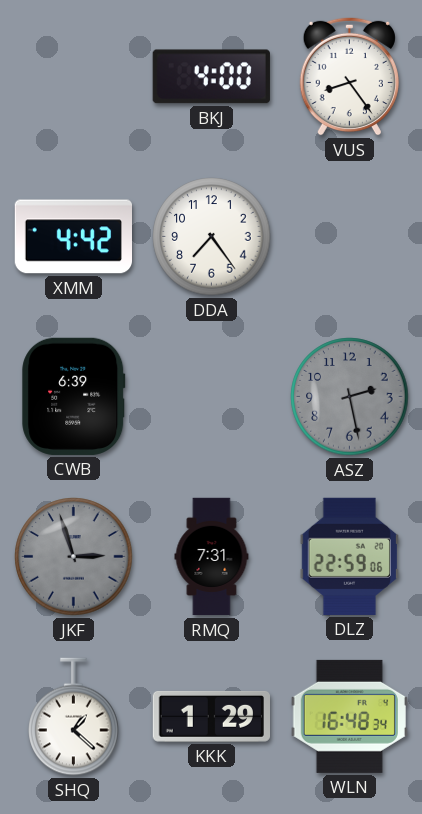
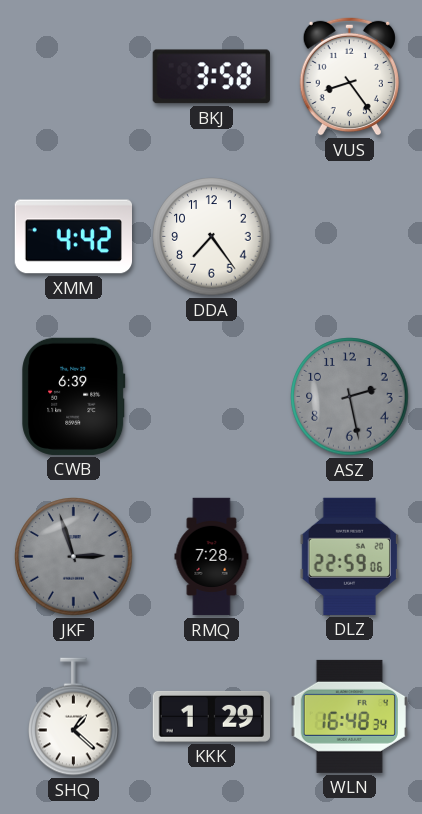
BKJ: 4:00 -> 3:58 (211, 77)
RMQ: 7:31 -> 7:28 (212, 557)
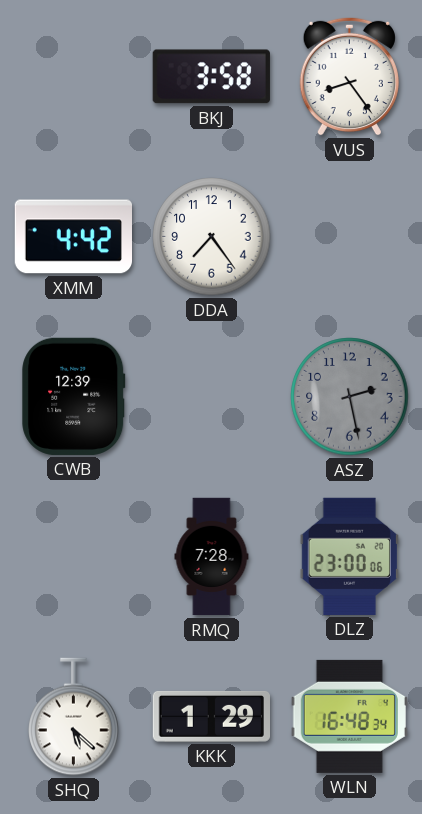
CWB: 6:39 -> 12:39 (74, 396)
JKF: 2:57 -> none (74, 557)
DLZ: 22:59 -> 23:00 (349, 556)
SHQ: 1:22 -> 5:22 (74, 717)
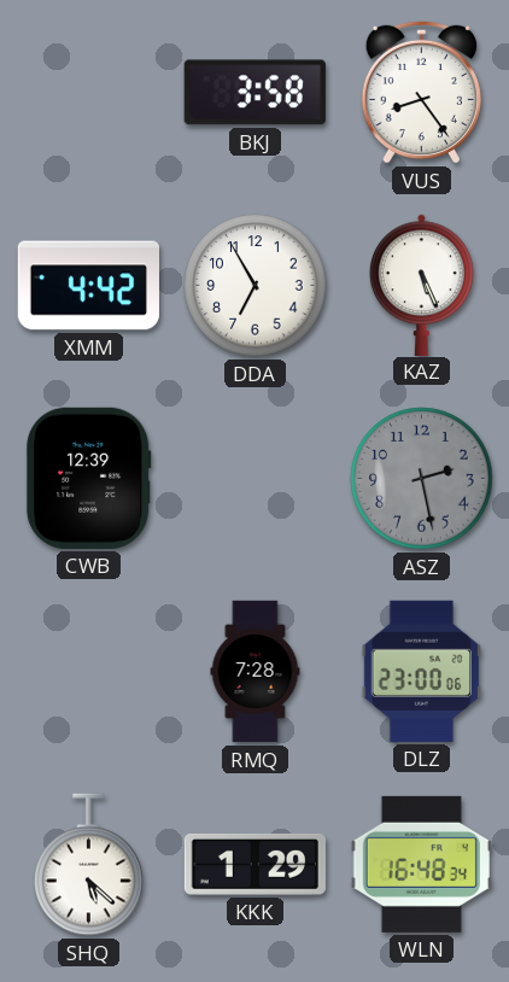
DDA: 7:24 -> 6:55 (256, 286)
KAZ: none -> 5:26 (422, 285)
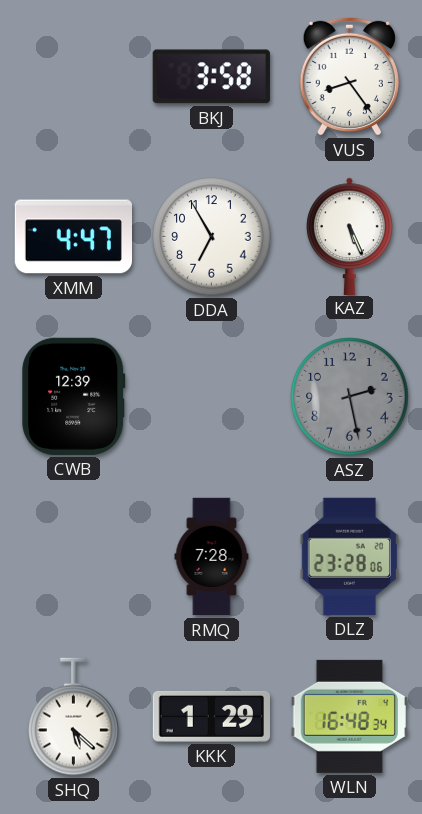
XMM: 4:42 -> 4:47 (73, 237)
DLZ: 23:00 -> 23:28 (349, 556)
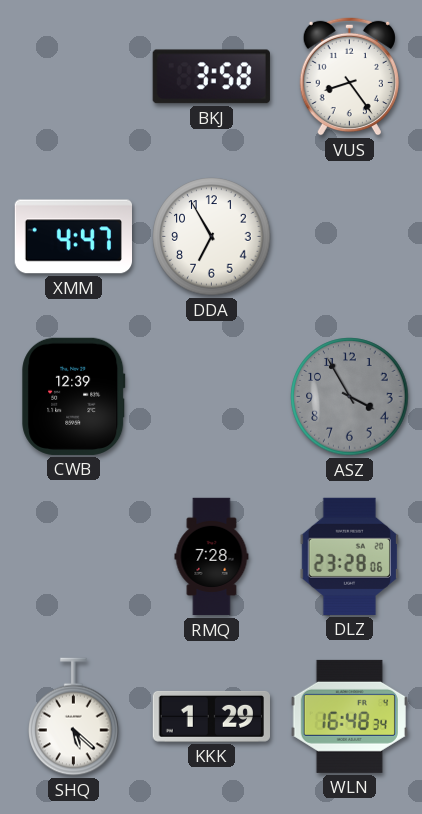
KAZ: 5:26 -> none (350, 236)
ASZ: 2:28 -> 3:55 (350, 397)
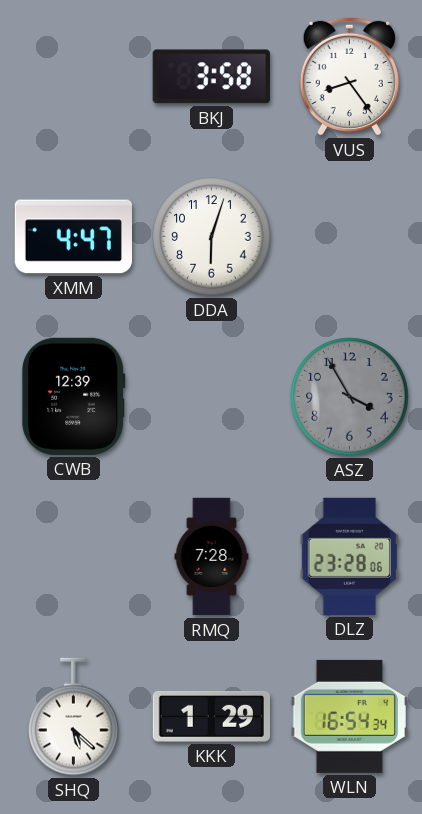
DDA: 6:55 -> 6:03 (212, 237)
WLN: 16:48 -> 16:54 (349, 716)
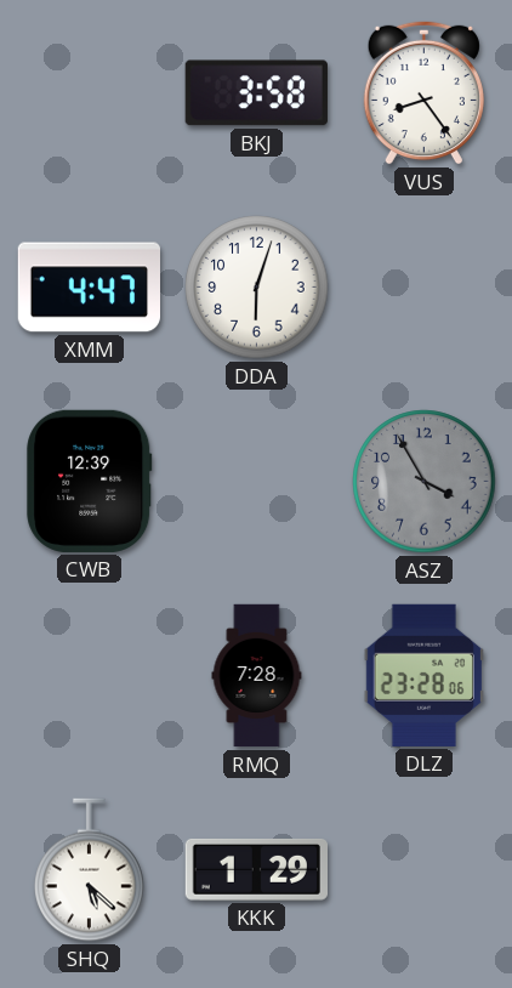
WLN: 16:54 -> none (349, 716)
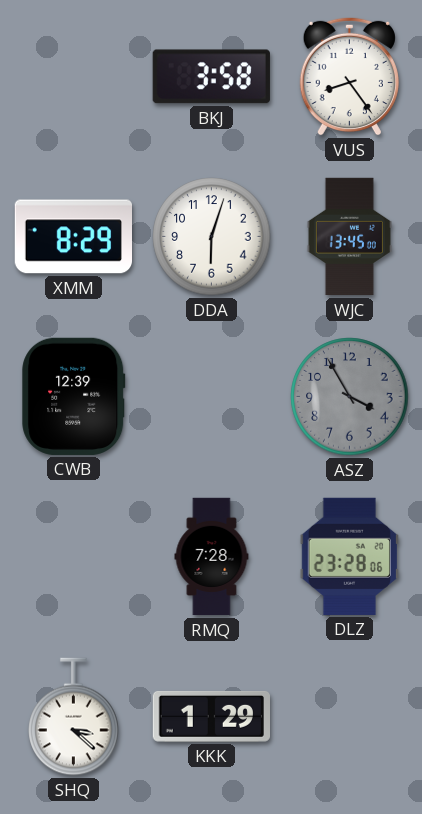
XMM: 4:47 -> 8:29 (73, 237)
WJC: none -> 13:45 (349, 237)
SHQ: 5:22 -> 3:22 (74, 717)
